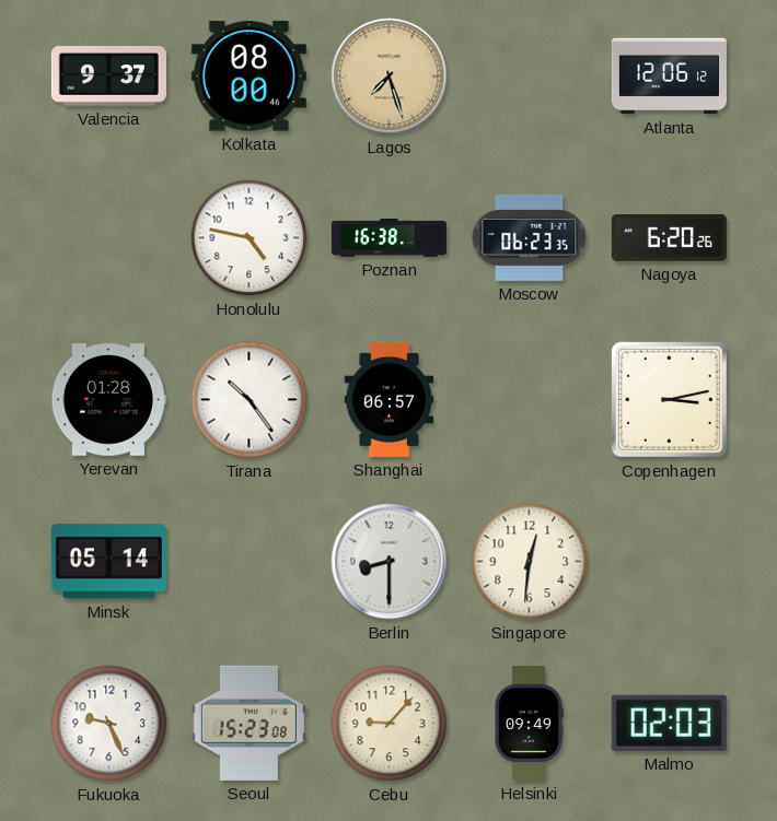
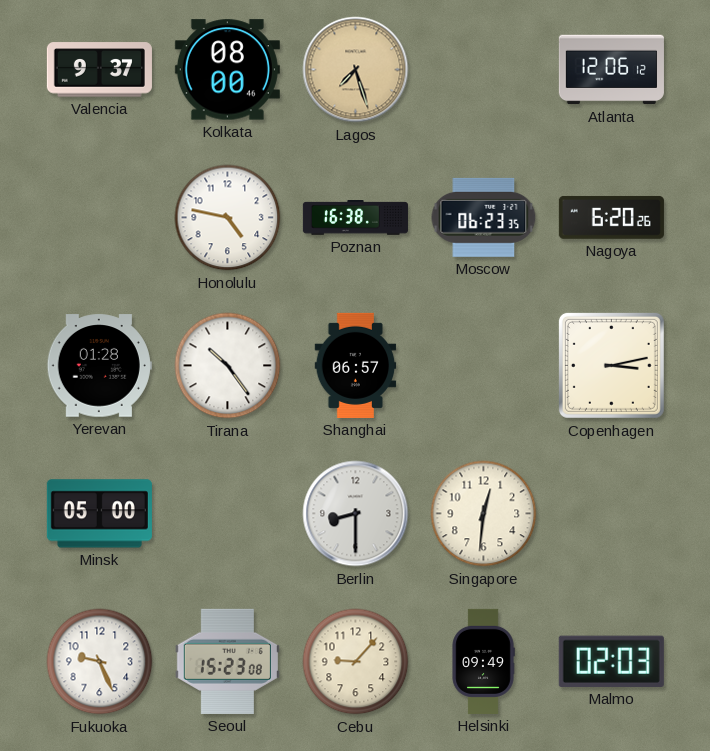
Minsk: 05:14 -> 05:00 (99, 514)
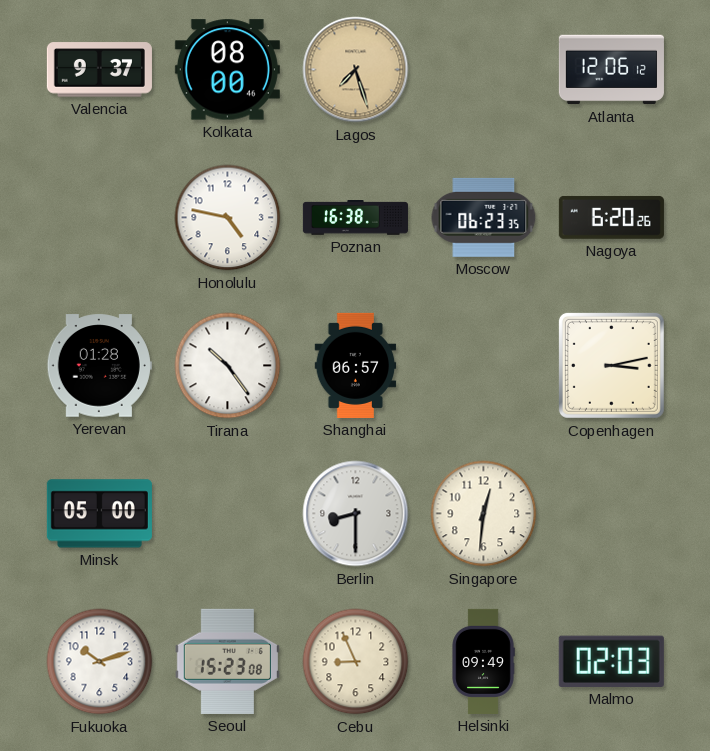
Fukuoka: 9:26 -> 10:12 (100, 662)
Cebu: 9:07 -> 8:56 (356, 662)
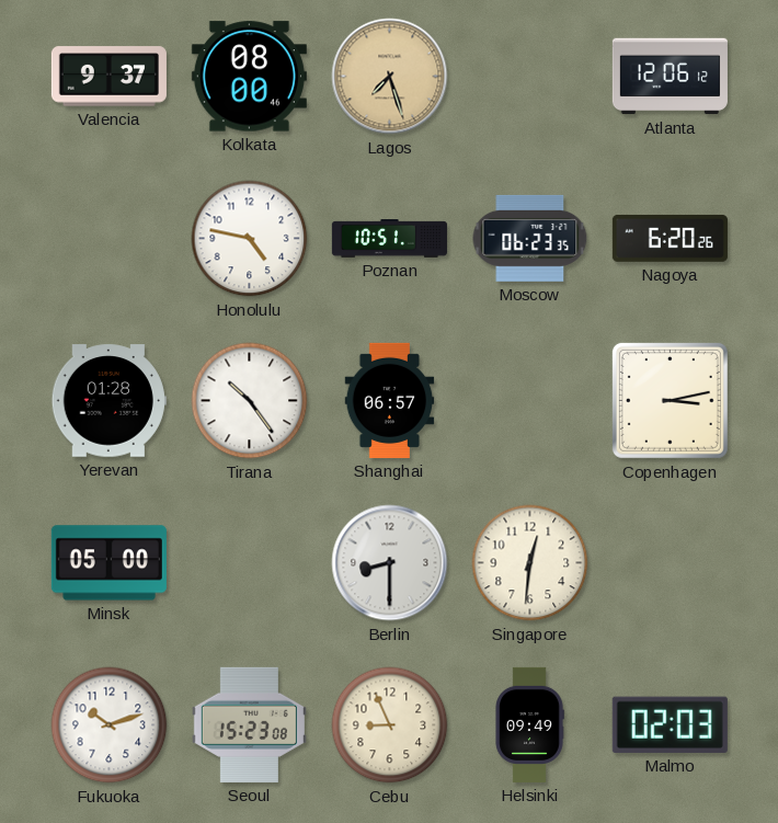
Poznan: 16:38 -> 10:51 (389, 239)
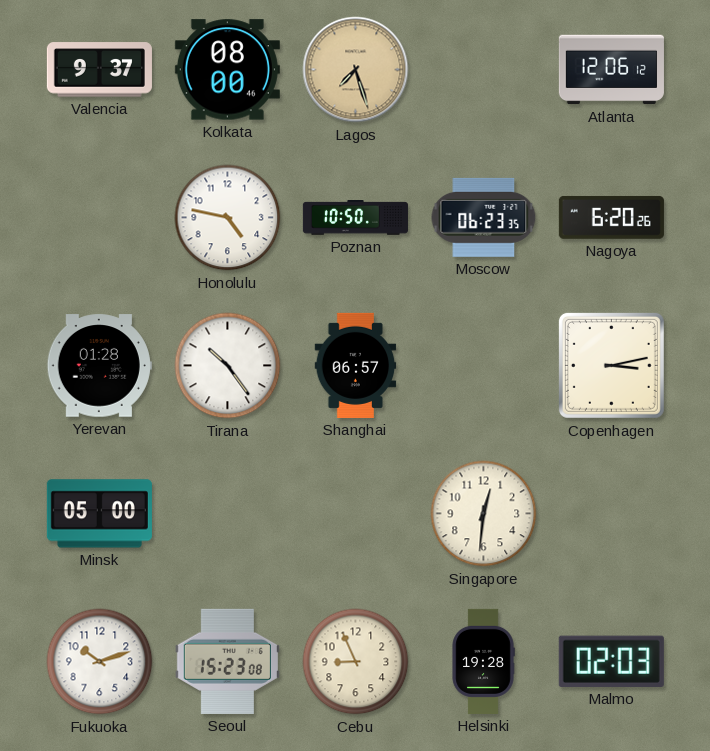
Poznan: 10:51 -> 10:50 (355, 218)
Berlin: 8:30 -> none (390, 563)
Helsinki: 09:49 -> 19:28 (483, 661)
